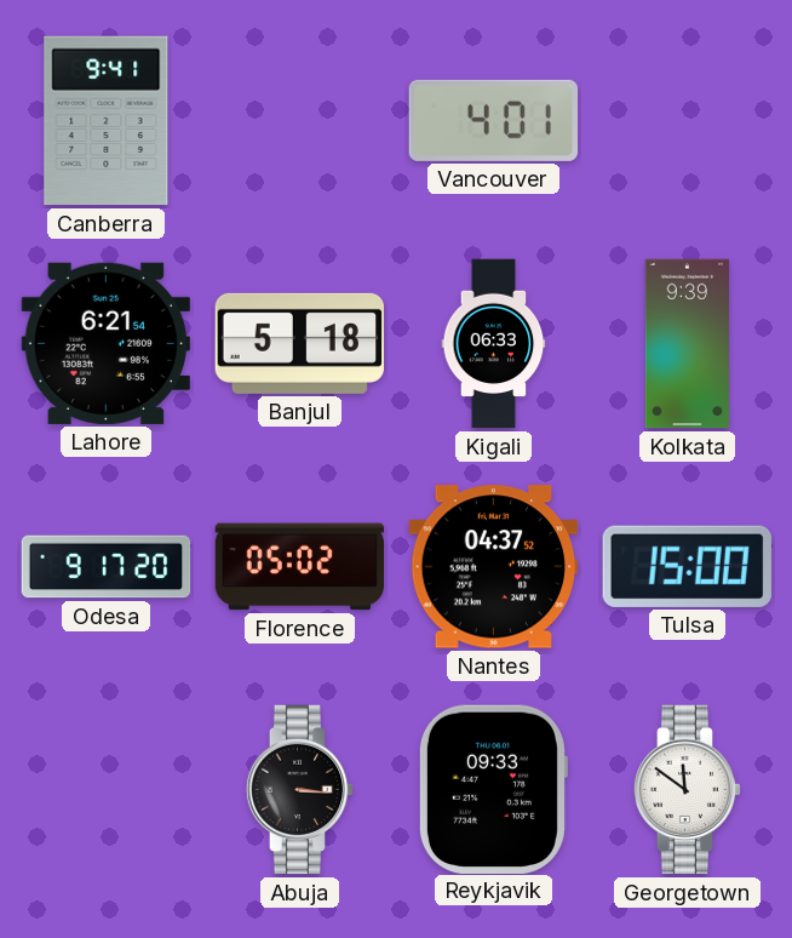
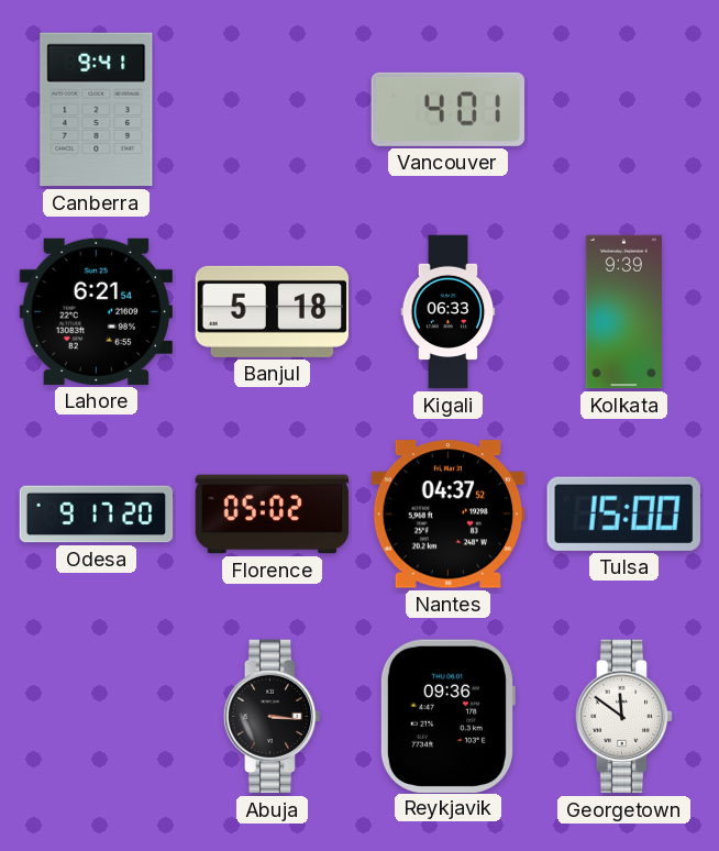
Reykjavik: 09:33 -> 09:36 (447, 716)
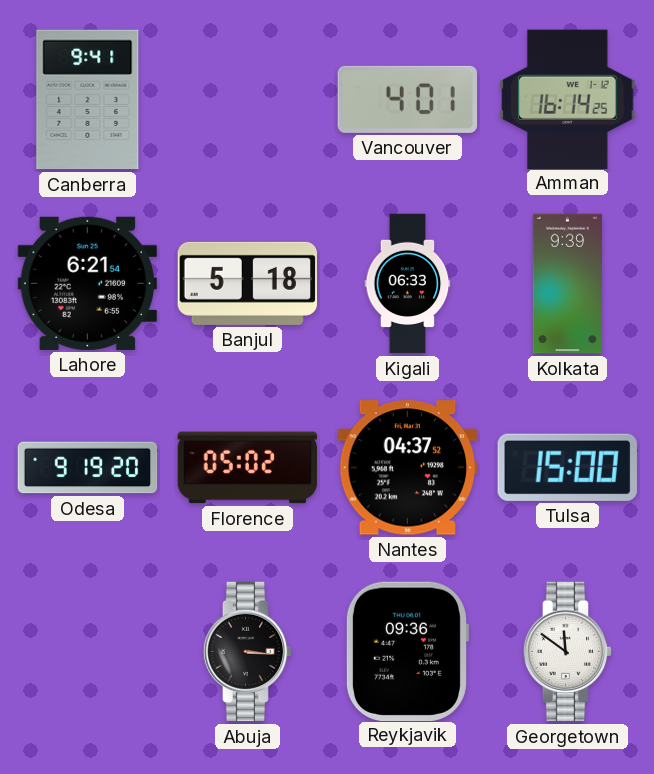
Amman: none -> 16:14 (568, 99)
Odesa: 9:17 -> 9:19 (88, 468)
